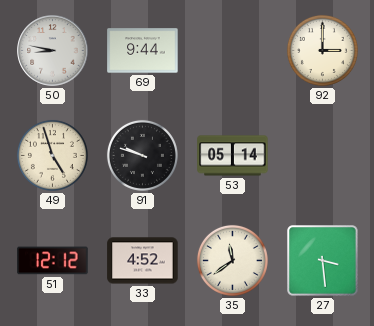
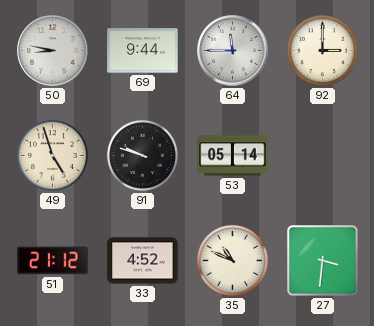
64: none -> 11:45 (233, 51)
51: 12:12 -> 21:12 (53, 261)
35: 11:39 -> 10:49 (232, 260)
27: 3:29 -> 3:31 (323, 261)
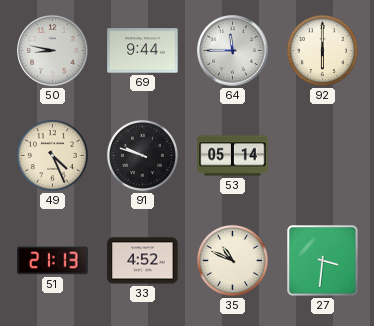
92: 3:00 -> 6:00 (322, 50)
49: 4:57 -> 4:26 (52, 155)
51: 21:12 -> 21:13 (53, 261)
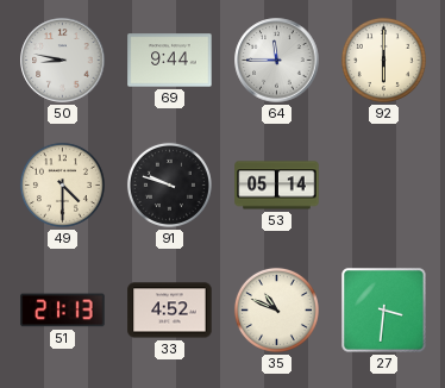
49: 4:26 -> 4:30 (62, 184)
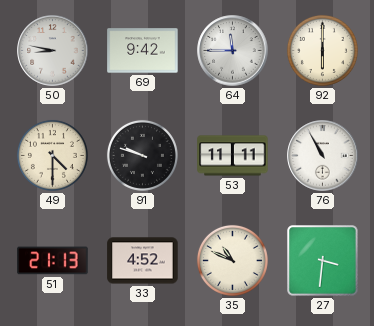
69: 9:44 -> 9:42 (143, 51)
53: 05:14 -> 11:11 (233, 156)
76: none -> 10:55 (323, 156)
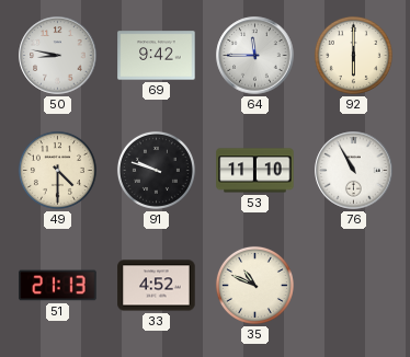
53: 11:11 -> 11:10 (255, 171)
27: 3:31 -> none (323, 261)
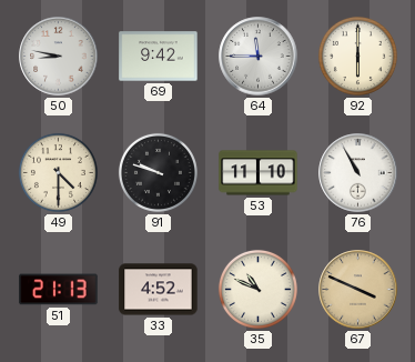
67: none -> 3:49 (358, 290)
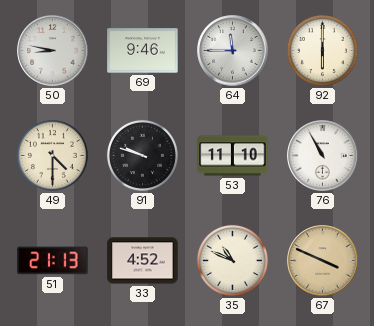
69: 9:42 -> 9:46 (143, 51)
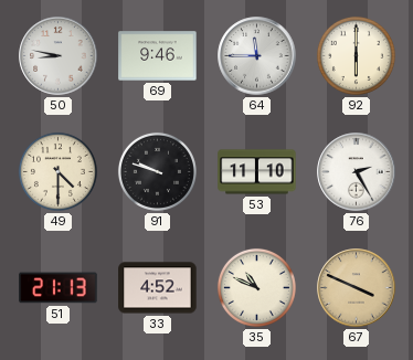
76: 10:55 -> 2:25 (357, 172)
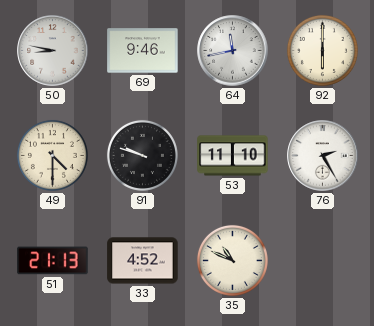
64: 11:45 -> 11:43 (233, 51)
67: 3:49 -> none (357, 288)
